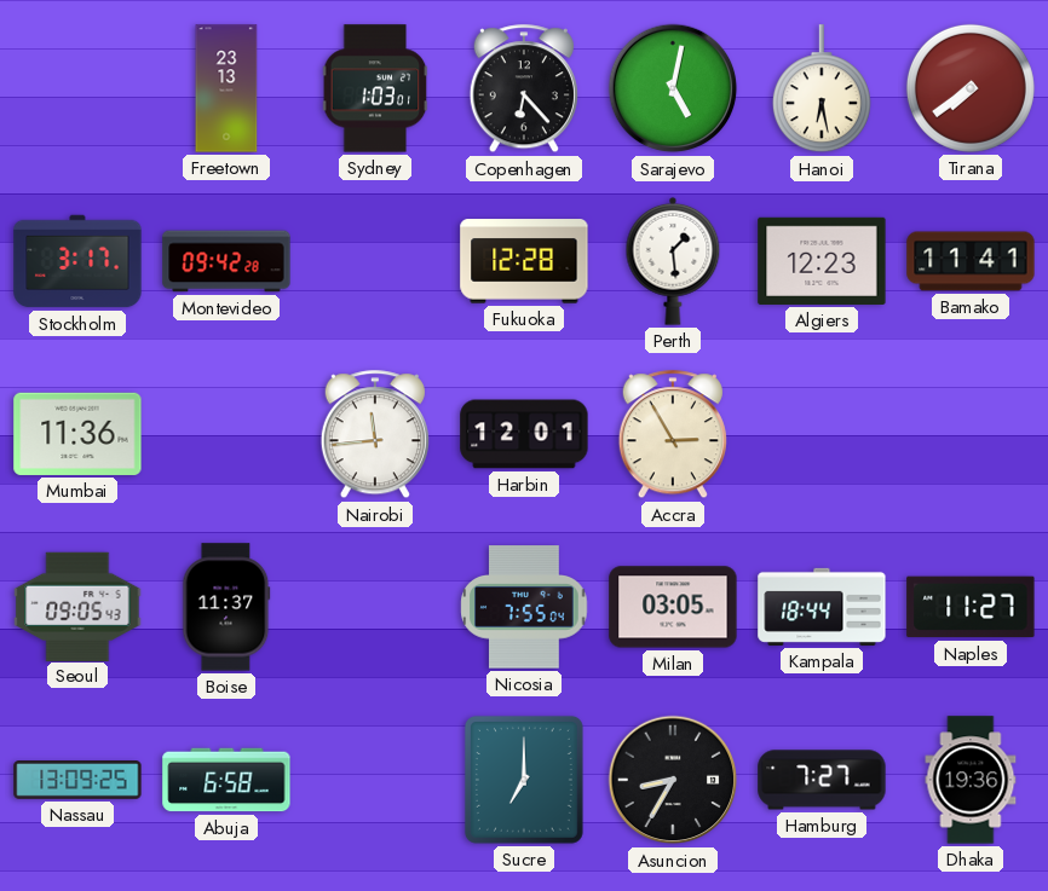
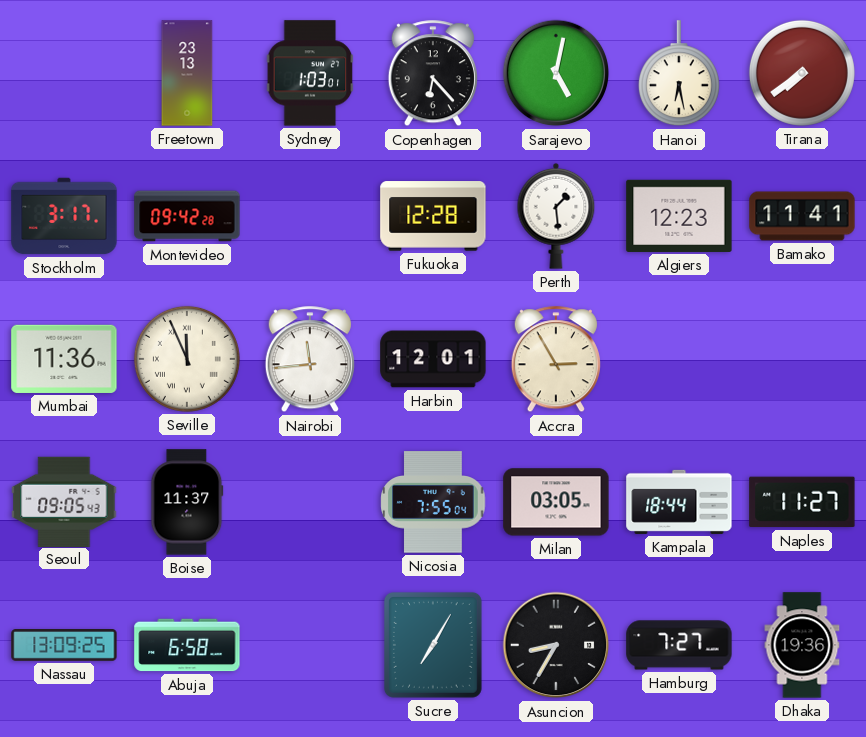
Seville: none -> 11:56 (187, 359)
Sucre: 7:00 -> 7:05 (433, 645)
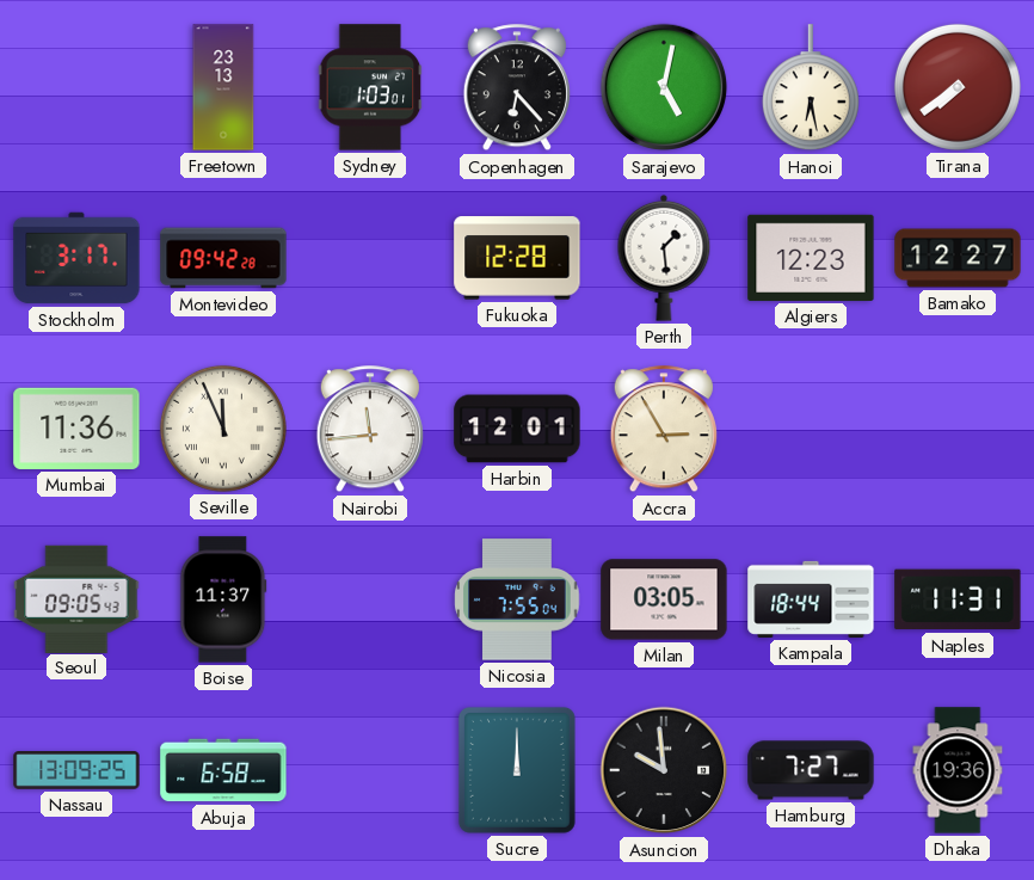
Bamako: 11:41 -> 12:27 (958, 258)
Naples: 11:27 -> 11:31 (958, 599)
Sucre: 7:05 -> 12:00 (517, 770)
Asuncion: 8:35 -> 9:59 (664, 770)
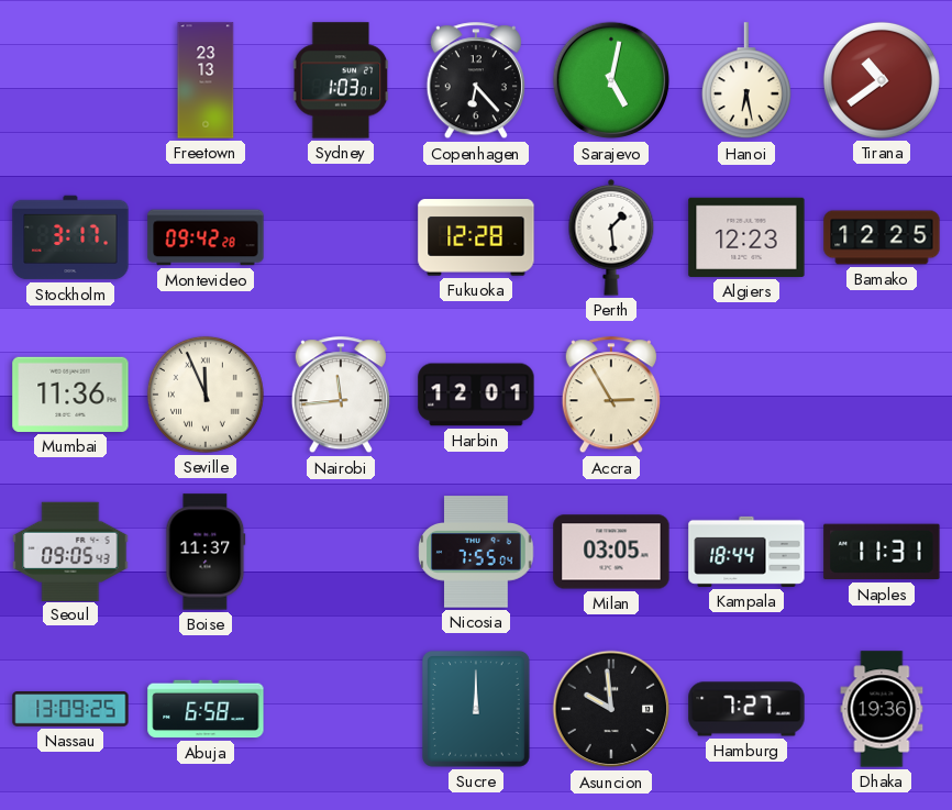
Tirana: 7:39 -> 10:39 (882, 80)
Bamako: 12:27 -> 12:25 (882, 237)
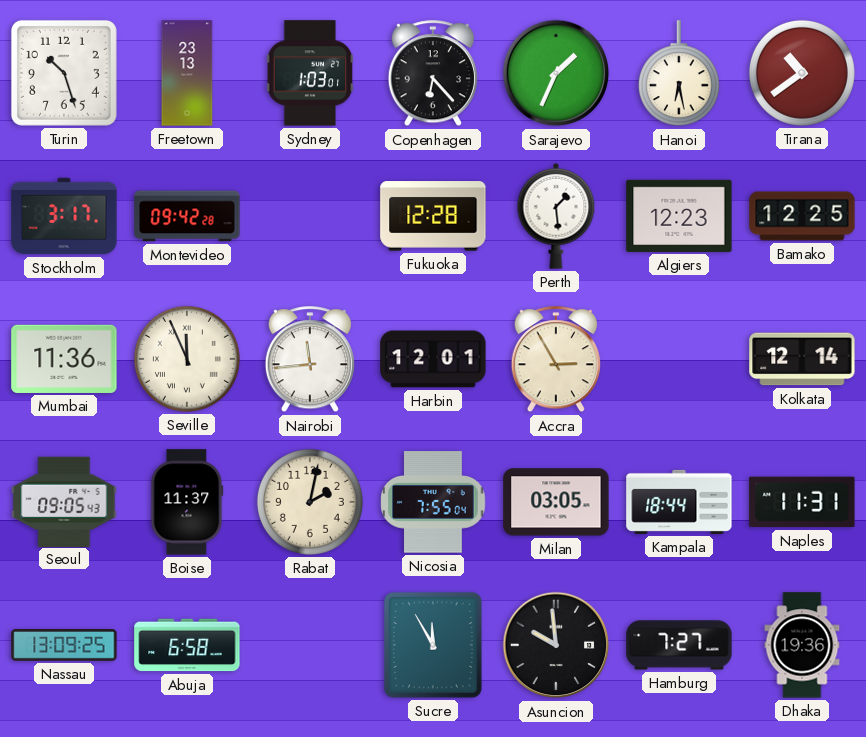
Turin: none -> 10:27 (64, 73)
Sarajevo: 5:02 -> 1:34 (556, 73)
Kolkata: none -> 12:14 (802, 359)
Rabat: none -> 2:02 (310, 502)
Sucre: 12:00 -> 11:55 (433, 645)
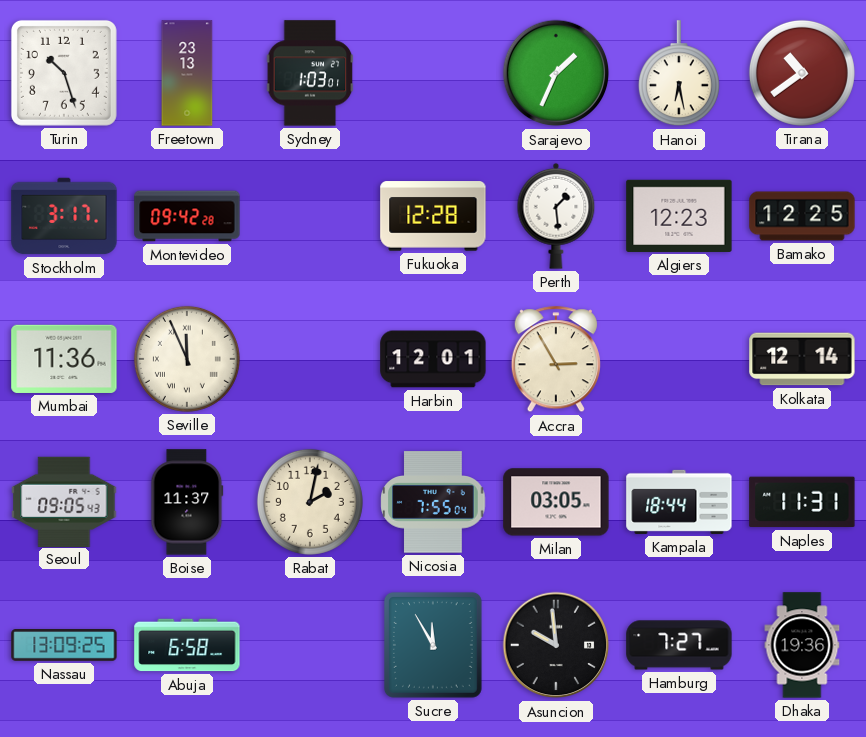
Copenhagen: 6:23 -> none (433, 74)
Nairobi: 11:44 -> none (310, 360)
